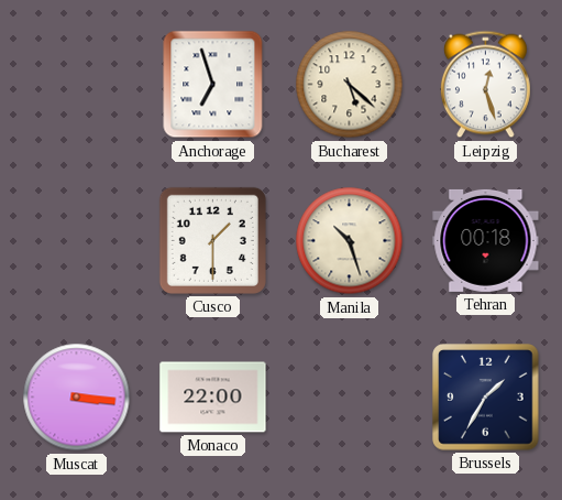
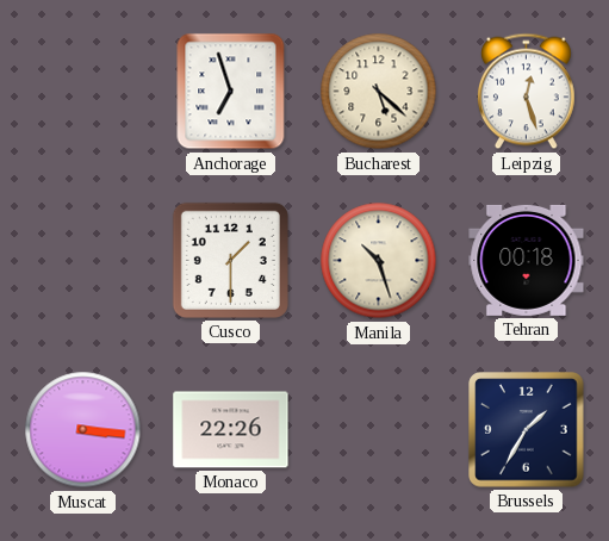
Monaco: 22:00 -> 22:26 (231, 430)
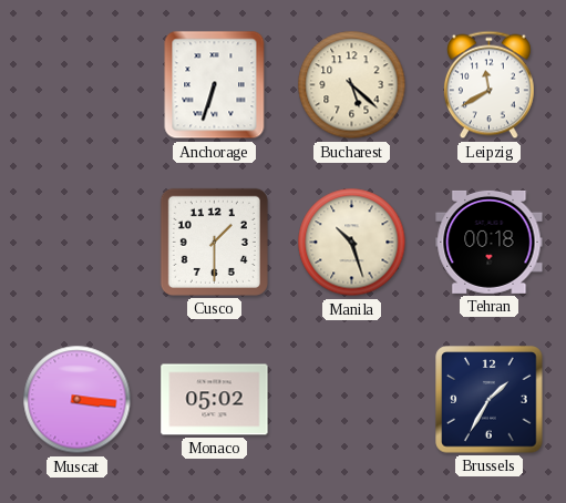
Anchorage: 6:57 -> 6:33 (215, 85)
Leipzig: 12:27 -> 11:40 (488, 85)
Monaco: 22:26 -> 05:02 (215, 400)
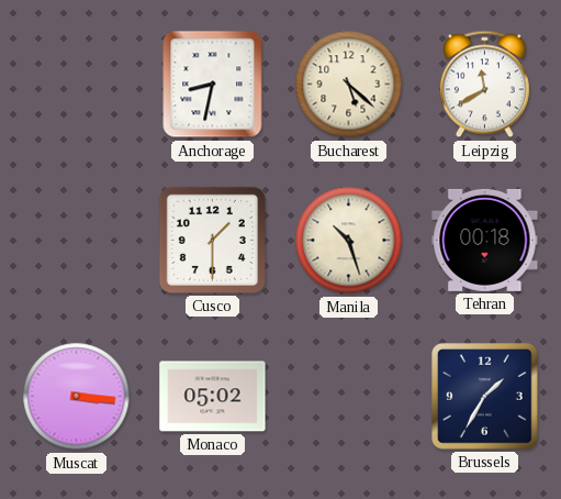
Anchorage: 6:33 -> 8:32 (213, 85)
